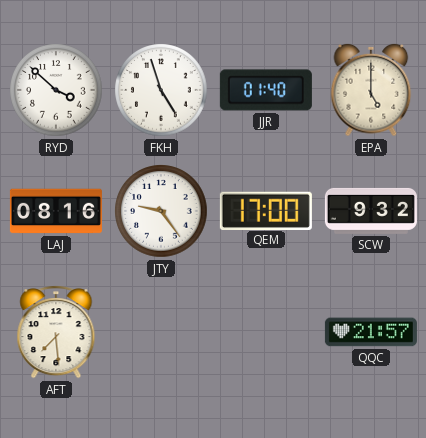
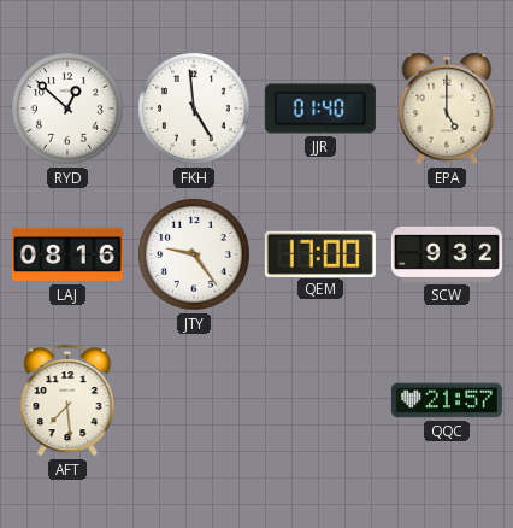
RYD: 3:52 -> 12:52 (67, 108)
FKH: 4:57 -> 4:59 (194, 108)
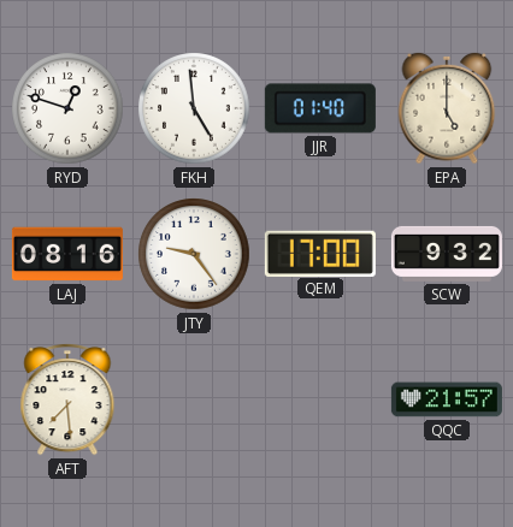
RYD: 12:52 -> 12:48 (67, 108)
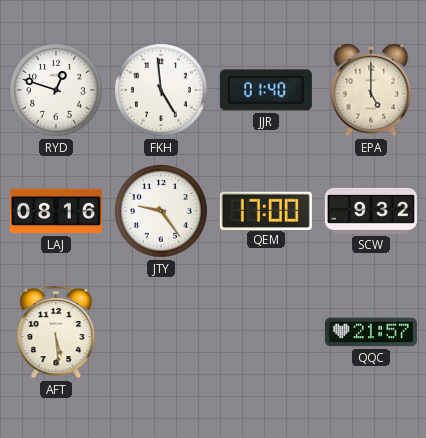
AFT: 7:29 -> 5:29 (56, 332)
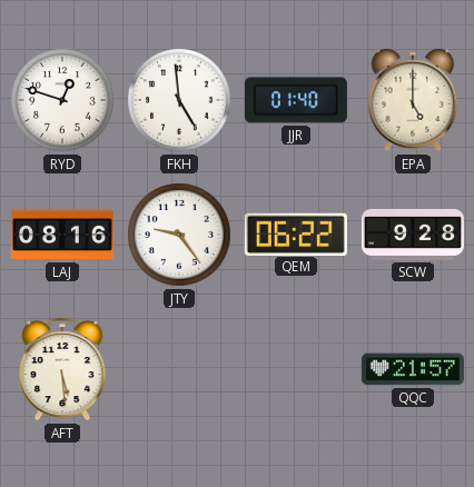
QEM: 17:00 -> 06:22 (296, 233)
SCW: 9:32 -> 9:28 (413, 235)
